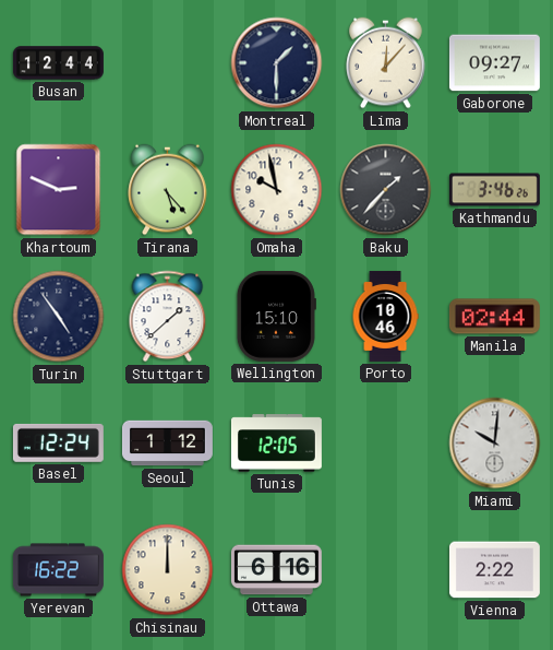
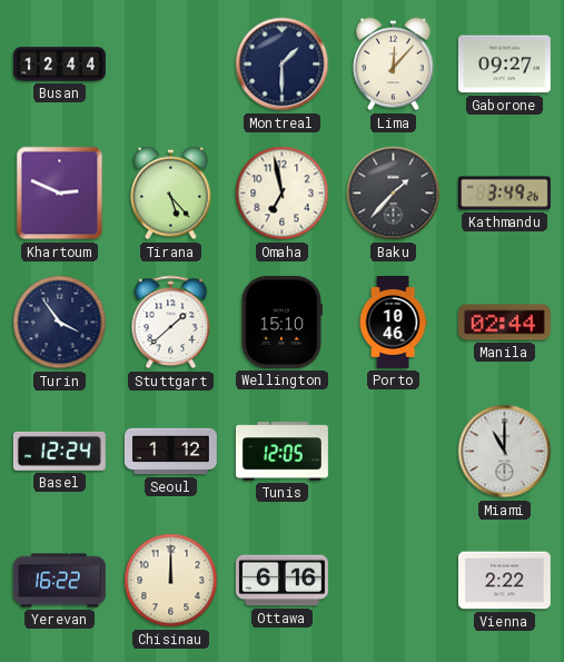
Omaha: 9:58 -> 6:58 (283, 194)
Kathmandu: 3:46 -> 3:49 (504, 194)
Turin: 4:54 -> 3:54 (60, 323)
Miami: 10:01 -> 11:00 (505, 452)
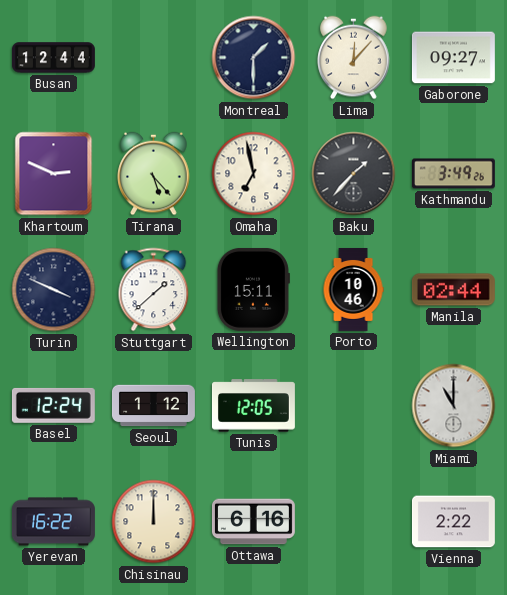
Turin: 3:54 -> 3:49 (54, 290)
Wellington: 15:10 -> 15:11 (253, 289)
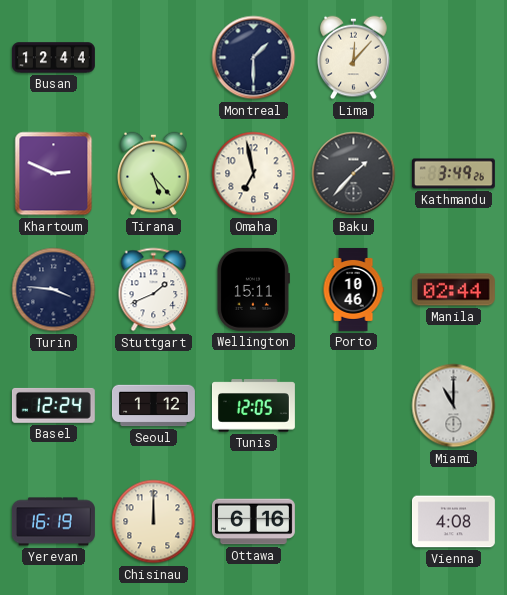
Gaborone: 09:27 -> none (453, 58)
Turin: 3:49 -> 3:46 (54, 290)
Stuttgart: 1:38 -> 1:41 (154, 290)
Yerevan: 16:22 -> 16:19 (53, 522)
Vienna: 2:22 -> 4:08 (453, 522)
